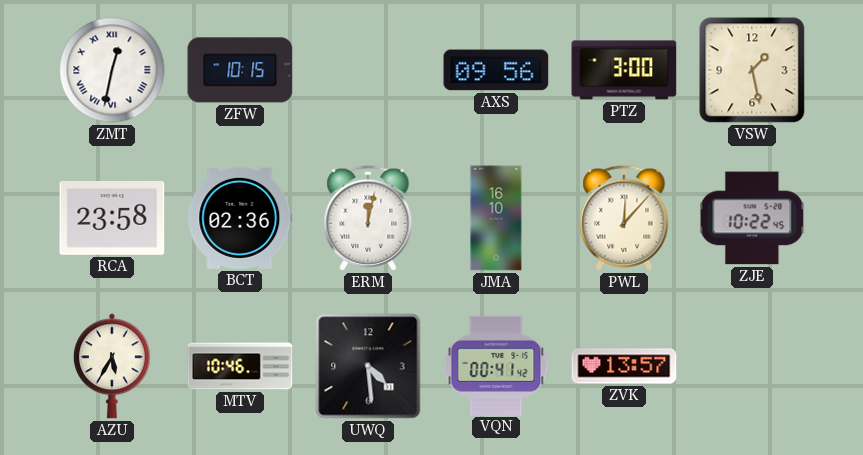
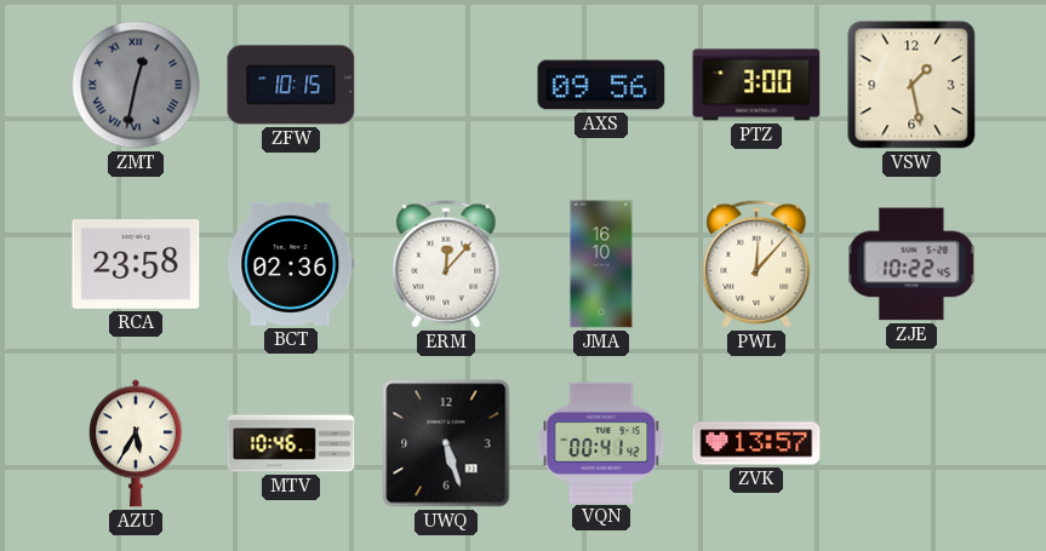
ZMT dial: white -> grey (136, 85)
ERM: 12:02 -> 12:07 (446, 264)
UWQ: 4:29 -> 5:27 (446, 443)
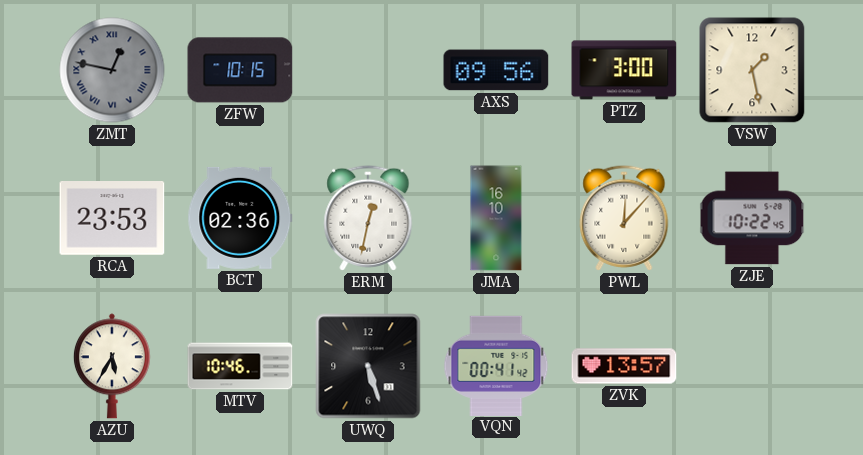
ZMT: 12:32 -> 12:47 (112, 70)
RCA: 23:58 -> 23:53 (112, 219)
ERM: 12:07 -> 12:32 (368, 218)
